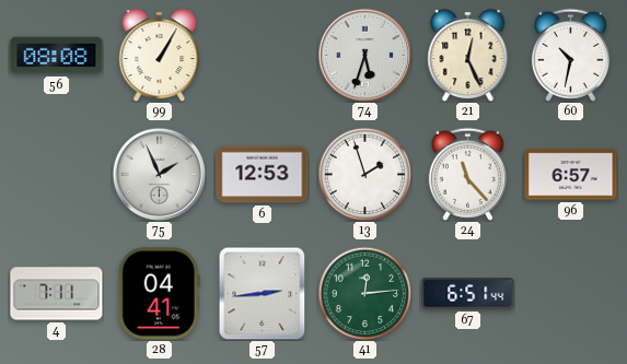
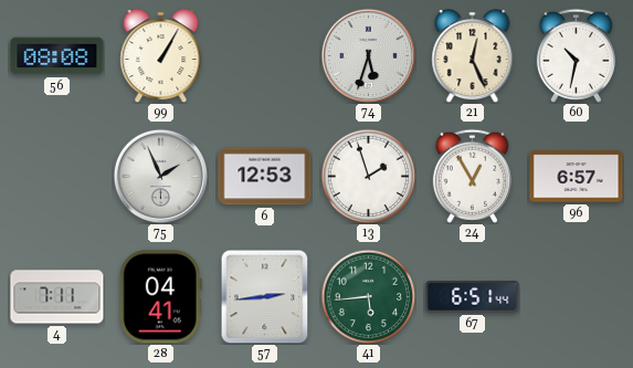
24: 11:23 -> 12:55 (472, 176)
41: 12:14 -> 5:44 (368, 296)
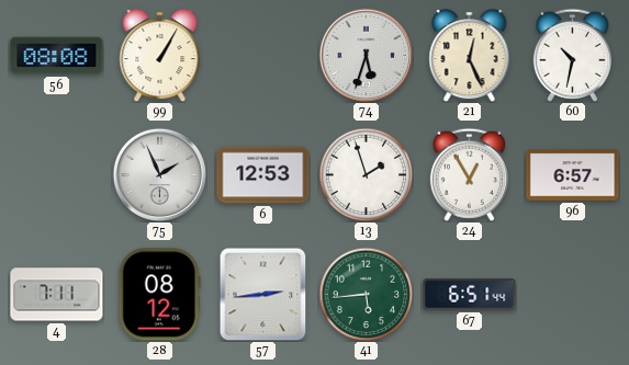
28: 04:41 -> 08:12 (159, 295)
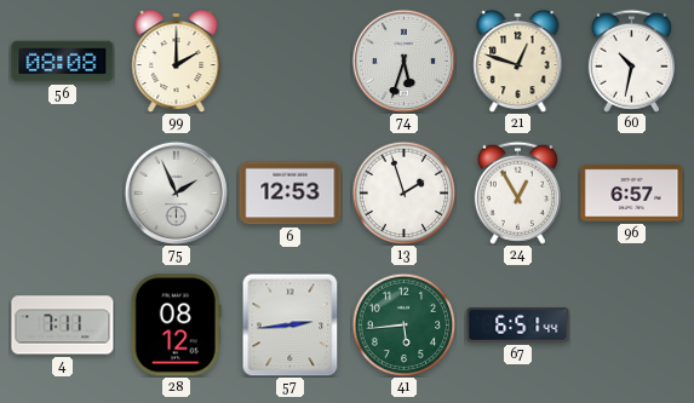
99: 1:05 -> 2:00 (177, 62)
21: 12:26 -> 12:48 (518, 62)
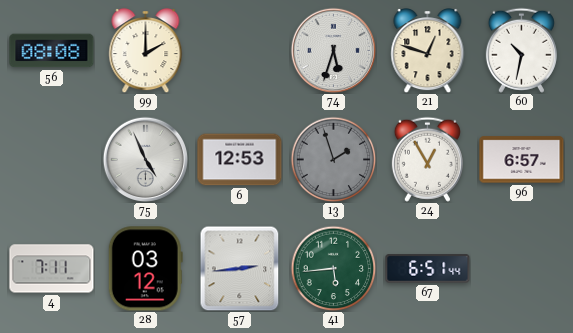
75: 1:56 -> 4:56 (145, 159)
13 dial: white -> grey (333, 159)
28: 08:12 -> 03:12 (145, 269)
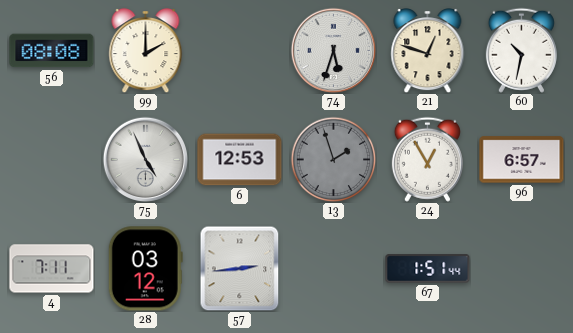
41: 5:44 -> none (333, 268)
67: 6:51 -> 1:51 (428, 269)
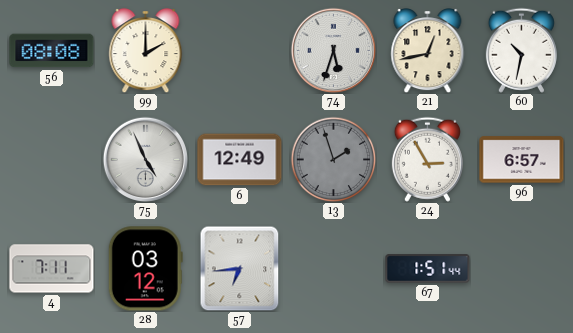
21: 12:48 -> 12:43 (428, 51)
6: 12:53 -> 12:49 (240, 160)
24: 12:55 -> 2:55 (427, 159)
57: 2:44 -> 6:44 (240, 268)
